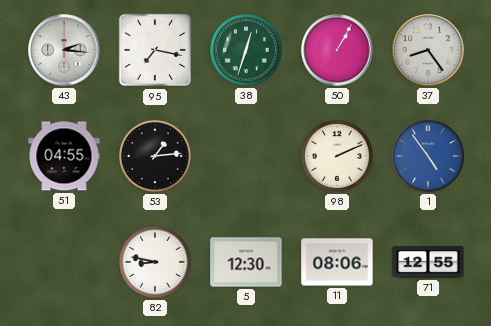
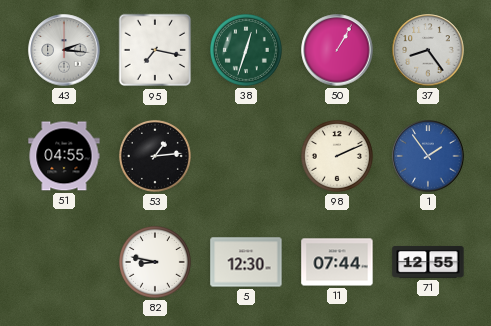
1: 4:54 -> 1:54 (428, 156)
11: 08:06 -> 07:44 (337, 262)
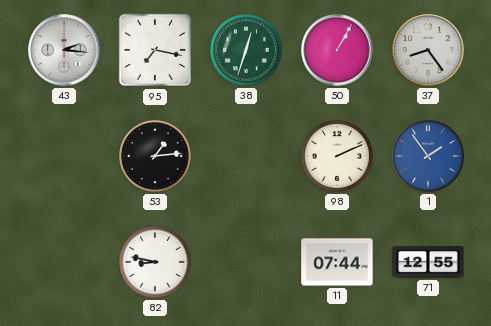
51: 04:55 -> none (64, 156)
5: 12:30 -> none (246, 262)
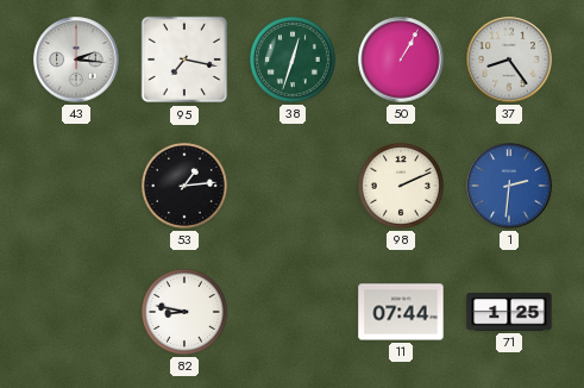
1: 1:54 -> 2:31 (509, 186)
71: 12:55 -> 1:25 (509, 312)
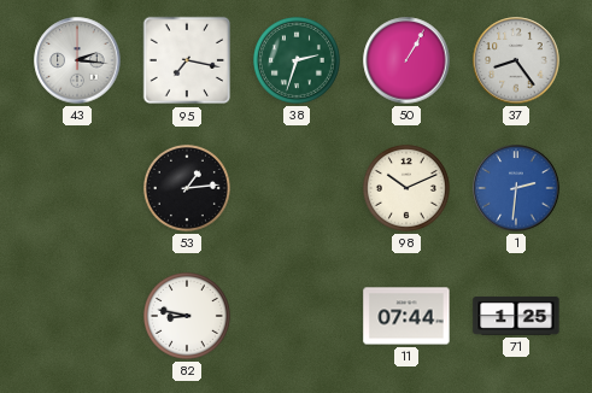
38: 12:33 -> 2:33 (297, 60)
98: 2:11 -> 10:11 (406, 188)
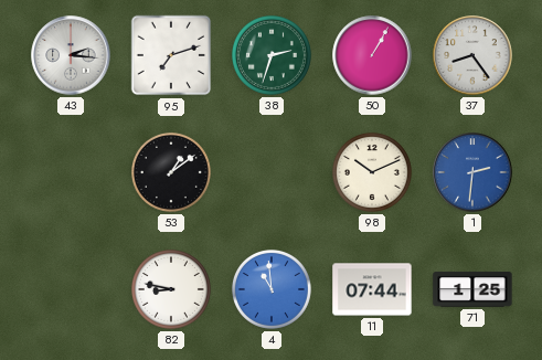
95: 7:17 -> 7:12 (171, 55)
53: 1:14 -> 1:09 (171, 172)
4: none -> 10:59 (272, 289)
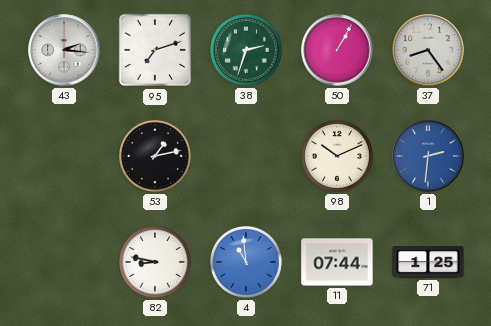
53: 1:09 -> 1:13 (155, 156)
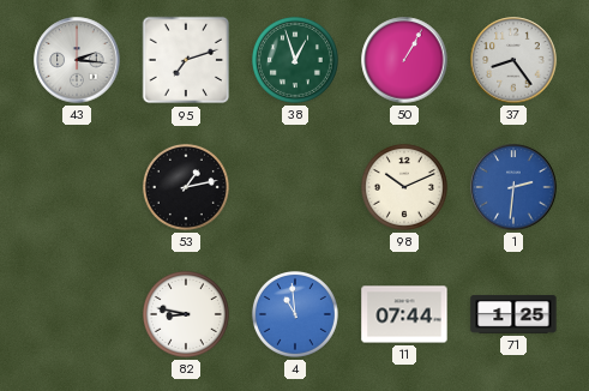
38: 2:33 -> 12:57 (295, 60)
